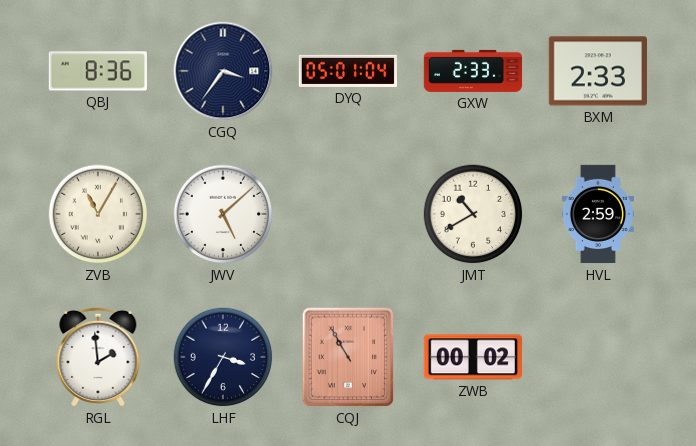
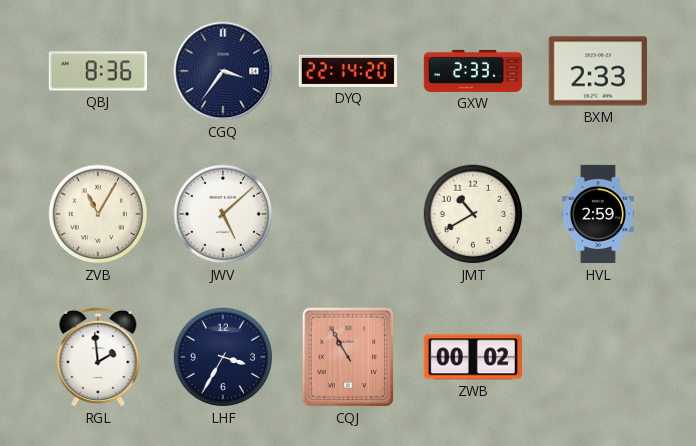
DYQ: 05:01 -> 22:14 (347, 71)
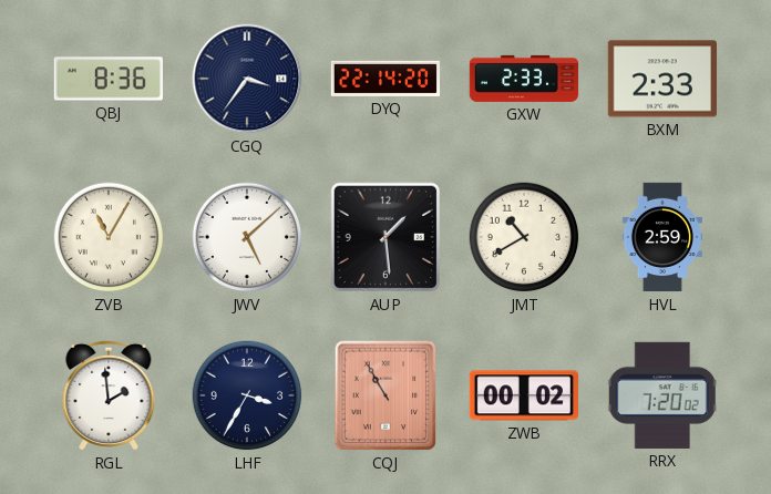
AUP: none -> 1:29 (385, 237)
RRX: none -> 7:20 (662, 395)
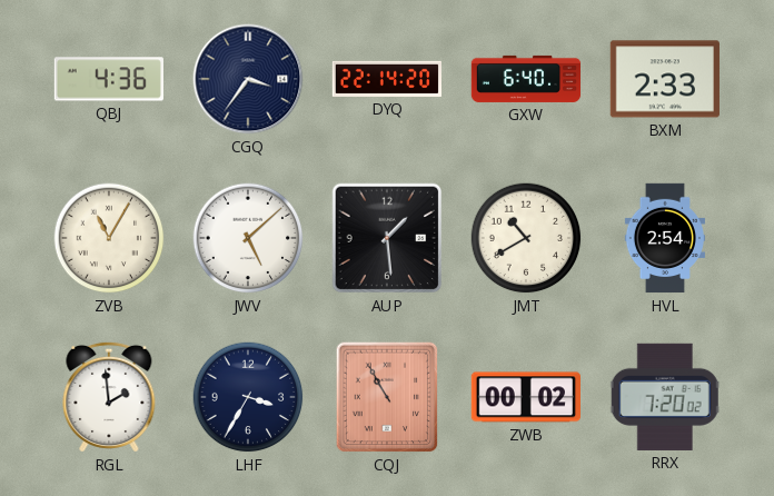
QBJ: 8:36 -> 4:36 (109, 79)
GXW: 2:33 -> 6:40 (526, 79)
HVL: 2:59 -> 2:54 (664, 238)
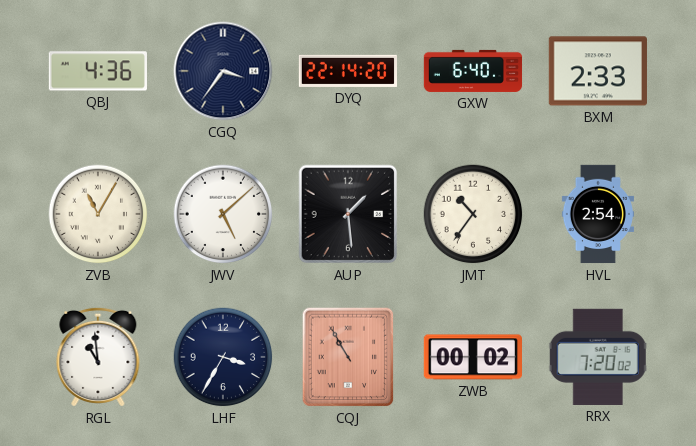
JMT: 10:40 -> 10:36 (473, 214)
RGL: 1:59 -> 10:59 (98, 357)
